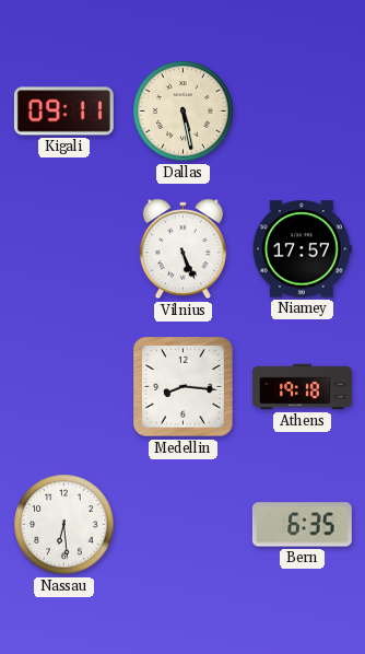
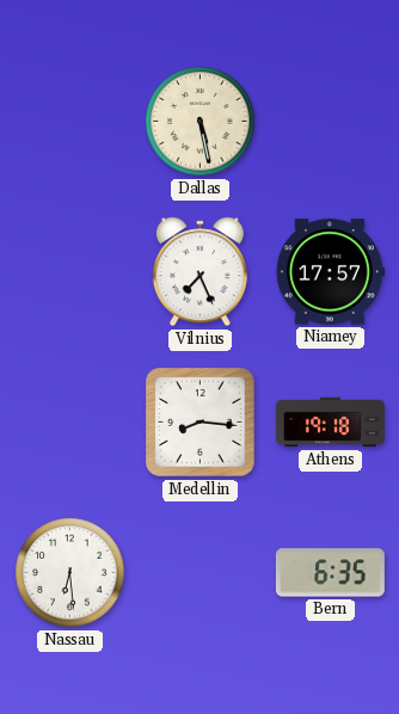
Kigali: 09:11 -> none (63, 112)
Vilnius: 5:26 -> 7:26 (199, 272)
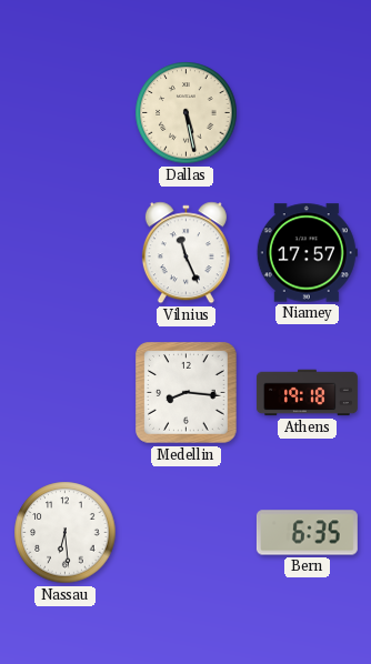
Vilnius: 7:26 -> 11:26 (185, 253)
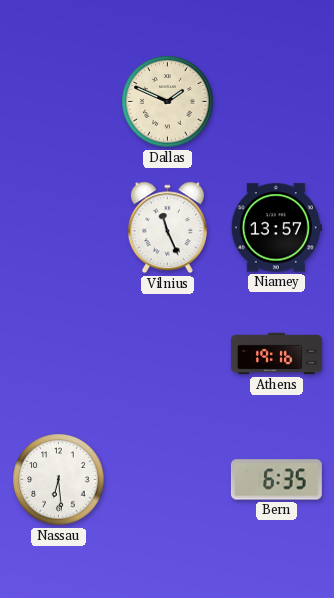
Dallas: 5:28 -> 1:49 (168, 102)
Niamey: 17:57 -> 13:57 (276, 228)
Medellin: 8:16 -> none (187, 393)
Athens: 19:18 -> 19:16 (276, 354)
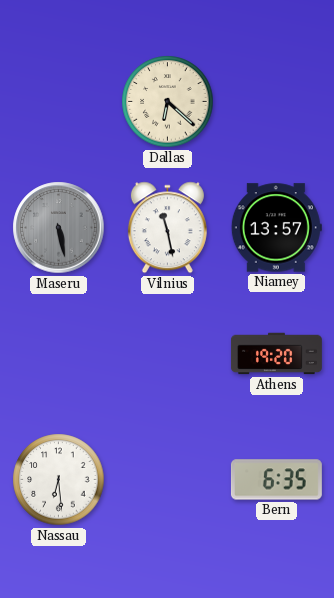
Dallas: 1:49 -> 6:22 (168, 102)
Maseru: none -> 5:28 (59, 228)
Vilnius: 11:26 -> 11:28 (167, 228)
Athens: 19:16 -> 19:20 (276, 354)
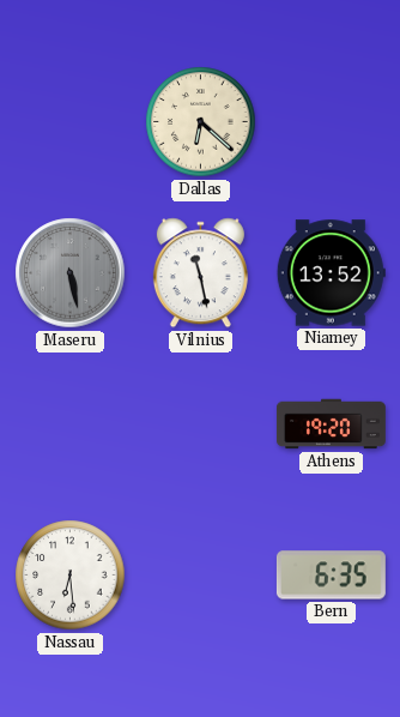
Niamey: 13:57 -> 13:52 (331, 273)
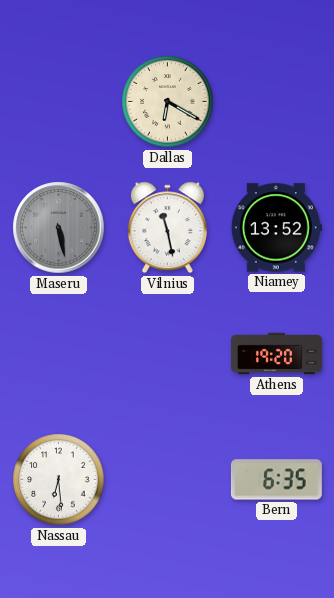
Dallas: 6:22 -> 6:20 (168, 102)
